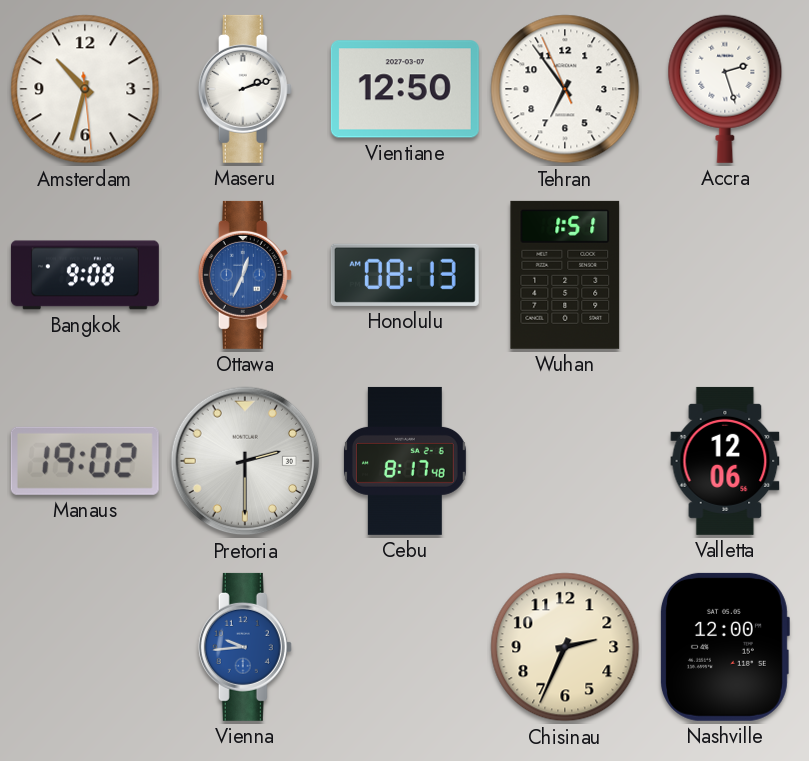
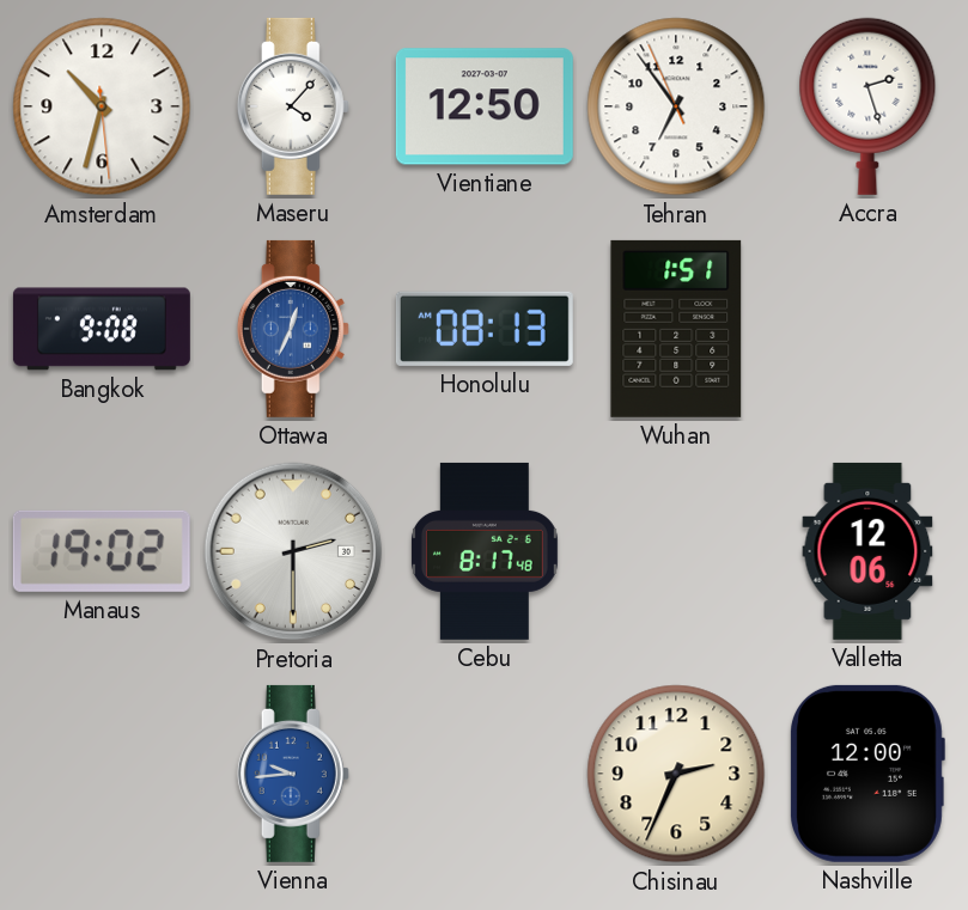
Maseru: 2:12 -> 4:07 (293, 106)
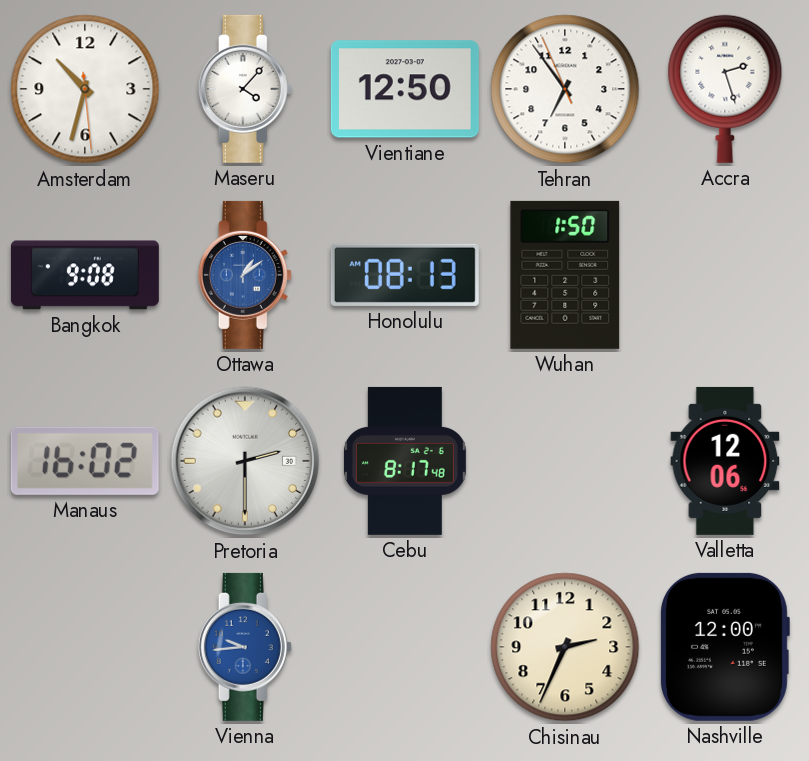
Ottawa: 12:34 -> 1:09 (245, 275)
Wuhan: 1:51 -> 1:50 (565, 275)
Manaus: 19:02 -> 16:02 (85, 461)
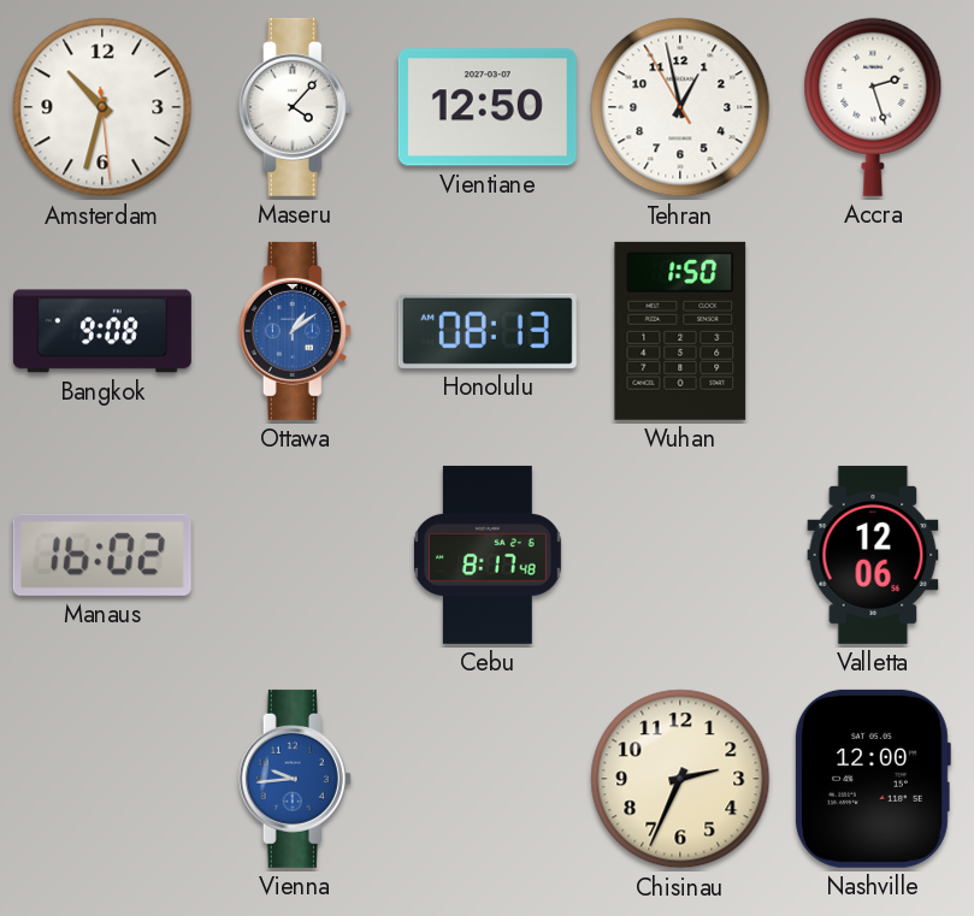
Tehran: 6:53 -> 12:57 (680, 107)
Pretoria: 2:30 -> none (245, 461)
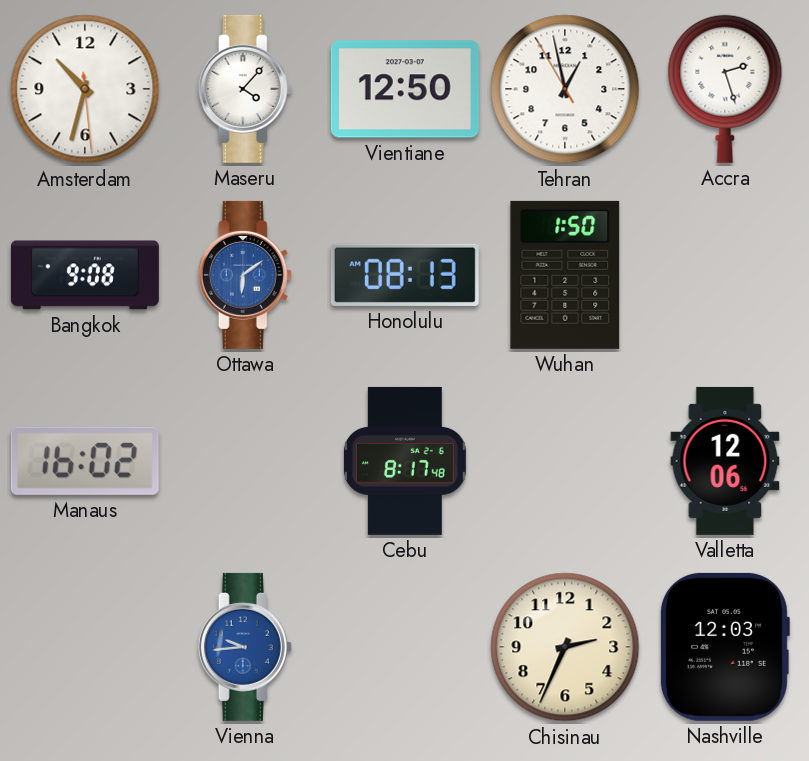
Ottawa: 1:09 -> 6:09 (245, 275)
Nashville: 12:00 -> 12:03 (725, 647)
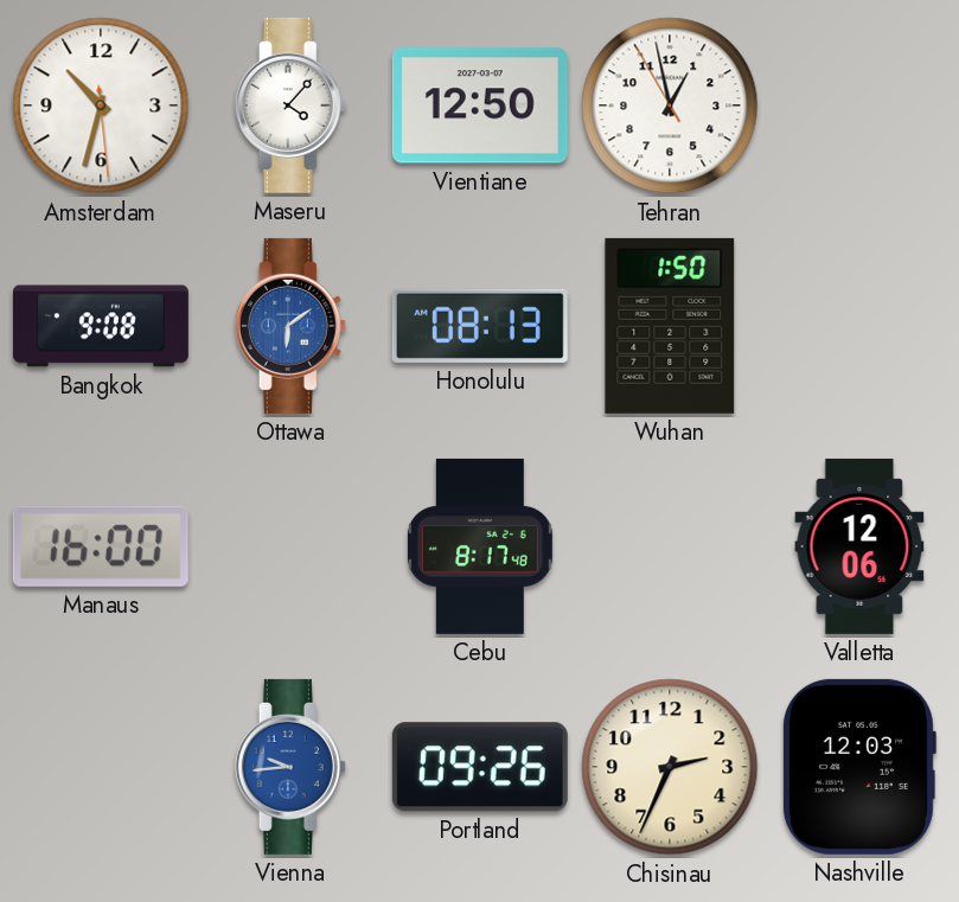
Accra: 2:27 -> none (725, 89)
Manaus: 16:02 -> 16:00 (101, 546)
Portland: none -> 09:26 (480, 767)
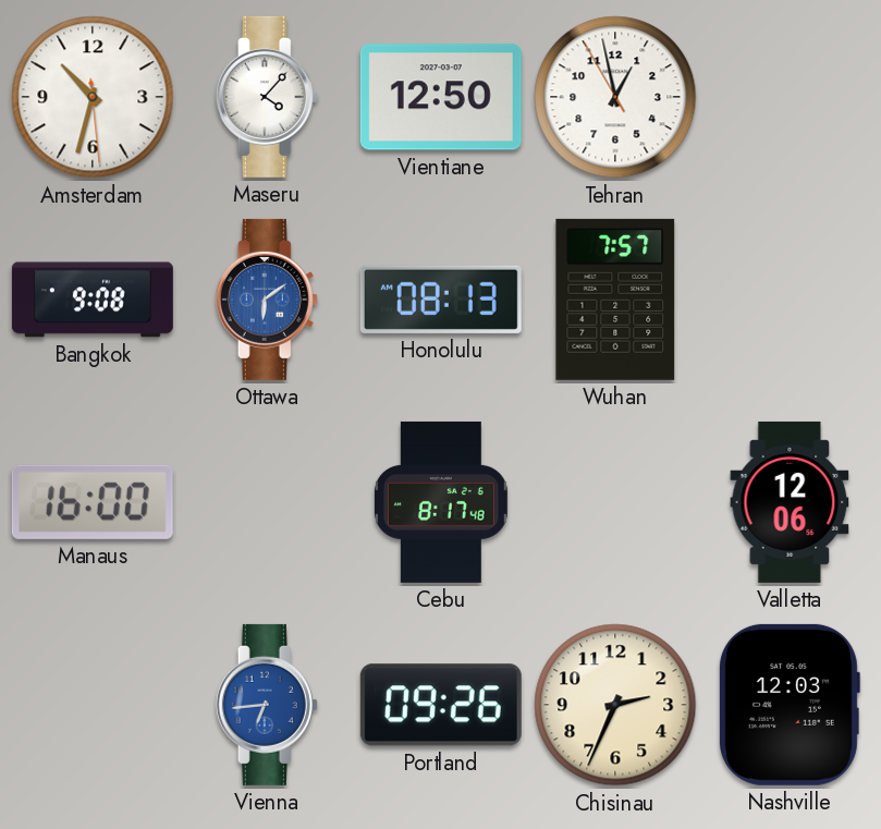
Wuhan: 1:50 -> 7:57 (615, 300)
Vienna: 9:44 -> 6:44 (267, 705)
